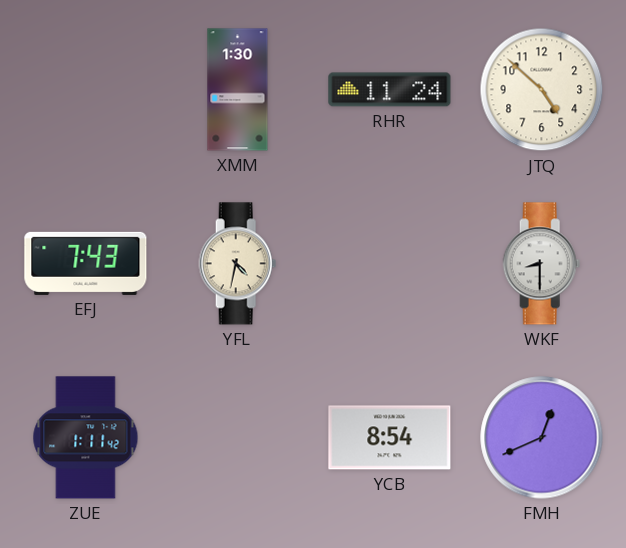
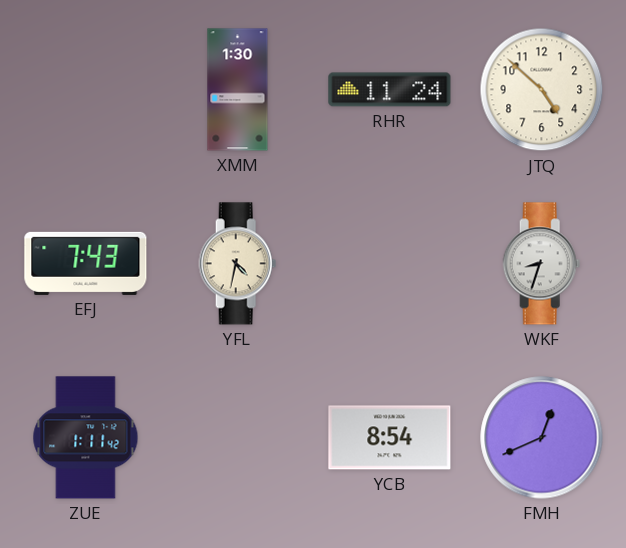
WKF: 8:30 -> 8:33 (542, 264)
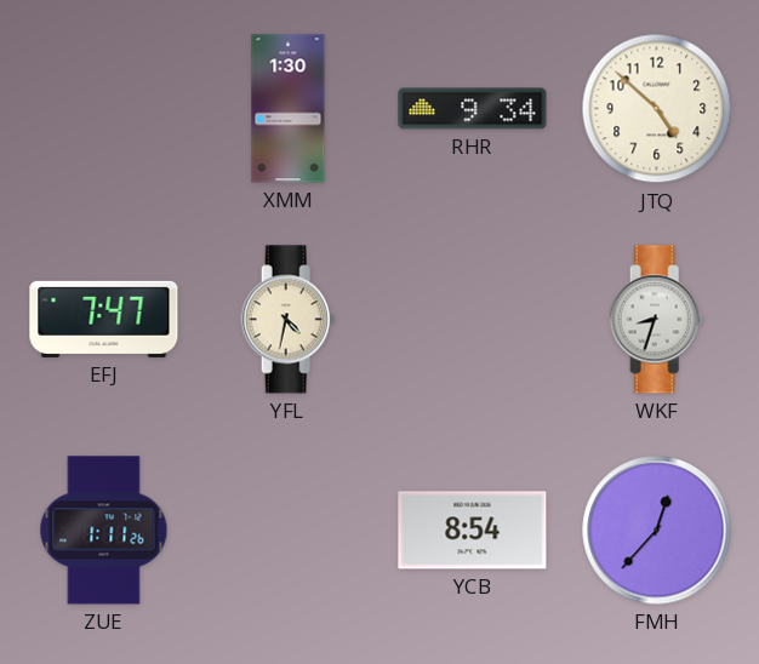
RHR: 11:24 -> 9:34 (473, 109)
EFJ: 7:43 -> 7:47 (104, 319)
ZUE: 1:11:42 -> 1:11:26 (104, 531)
FMH: 12:41 -> 12:37 (657, 531)
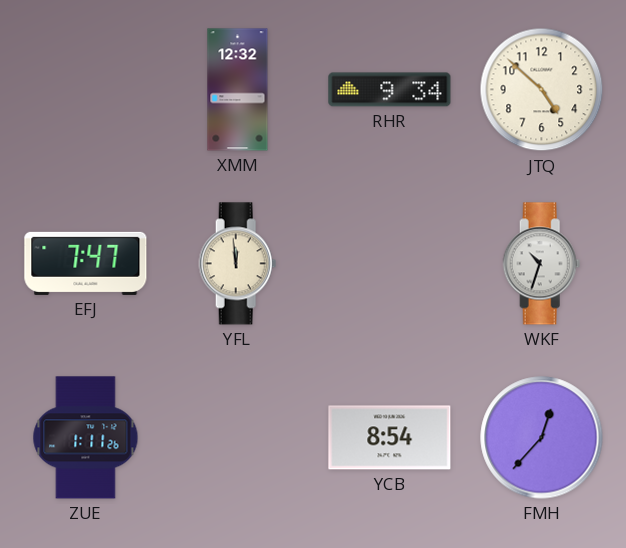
XMM: 1:30 -> 12:32 (238, 90)
YFL: 4:32 -> 11:59 (238, 264)
WKF: 8:33 -> 10:33 (542, 264)
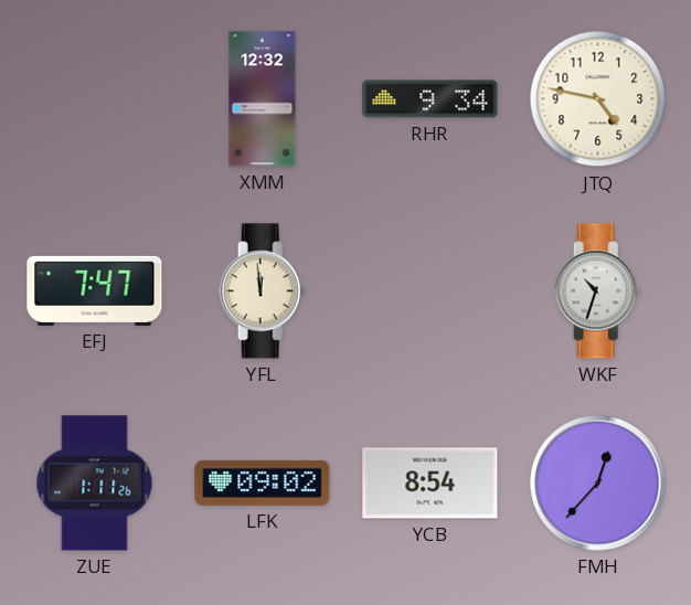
JTQ: 4:52 -> 4:47 (598, 99)
LFK: none -> 09:02 (263, 482)
